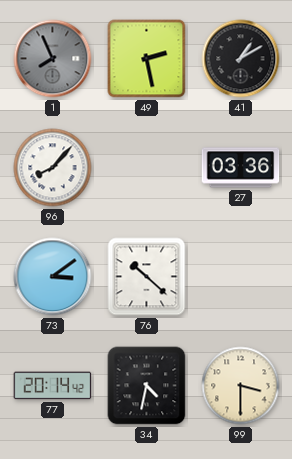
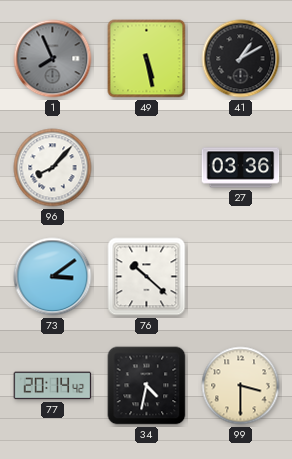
49: 2:28 -> 5:28 (147, 59)
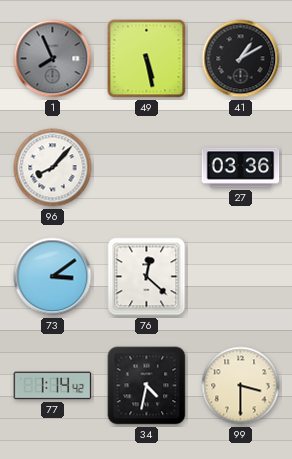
76: 10:22 -> 12:22 (147, 277)
77: 20:14 -> 1:14 (53, 386)
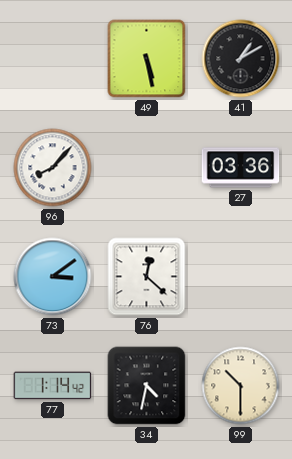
1: 7:56 -> none (53, 59)
99: 3:30 -> 10:30 (241, 386)
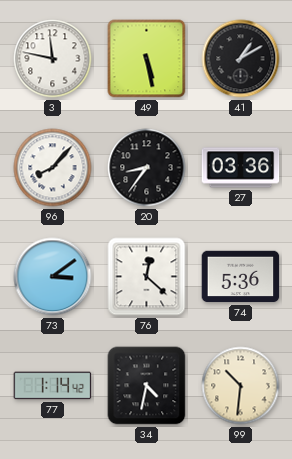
3: none -> 11:47 (53, 59)
20: none -> 8:36 (147, 168)
74: none -> 5:36 (241, 277)
99: 10:30 -> 10:31 (241, 386)
